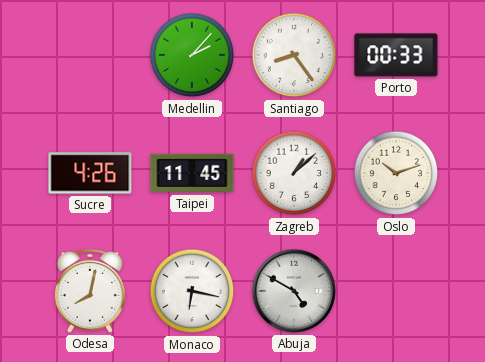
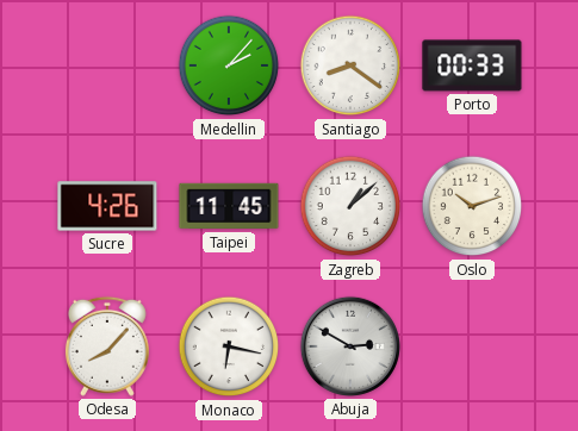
Santiago: 8:24 -> 8:21 (350, 65)
Odesa: 8:02 -> 8:07 (107, 346)
Abuja: 4:50 -> 2:50 (350, 346)
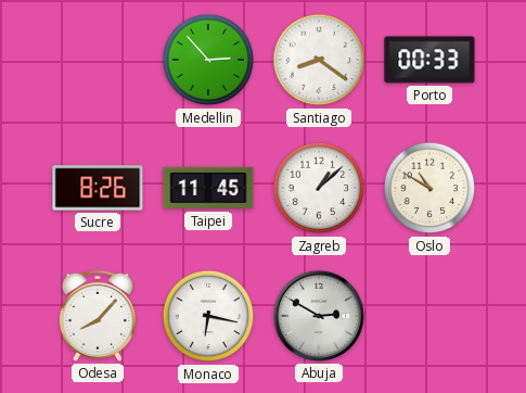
Medellin: 2:07 -> 2:53 (208, 60)
Sucre: 4:26 -> 8:26 (98, 188)
Oslo: 10:12 -> 10:50 (429, 188)
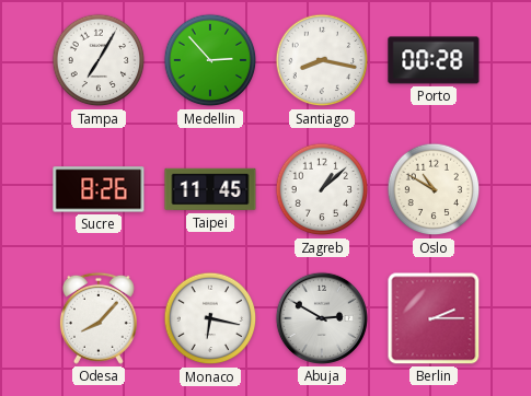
Tampa: none -> 7:05 (99, 60)
Santiago: 8:21 -> 8:17 (322, 60)
Porto: 00:33 -> 00:28 (434, 60)
Berlin: none -> 2:15 (434, 318)
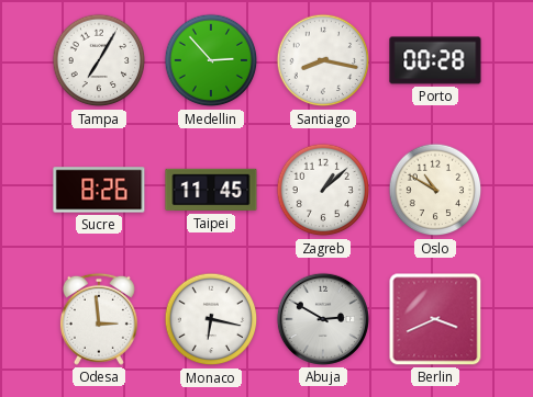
Odesa: 8:07 -> 2:59 (99, 319)
Berlin: 2:15 -> 3:41 (435, 319)
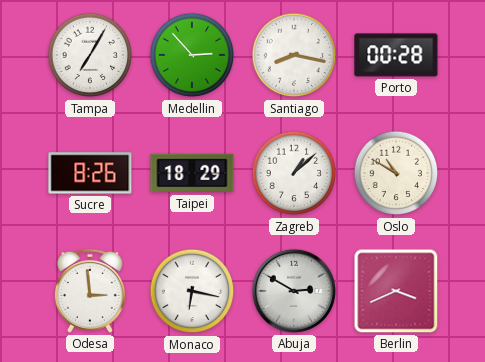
Taipei: 11:45 -> 18:29 (192, 173)
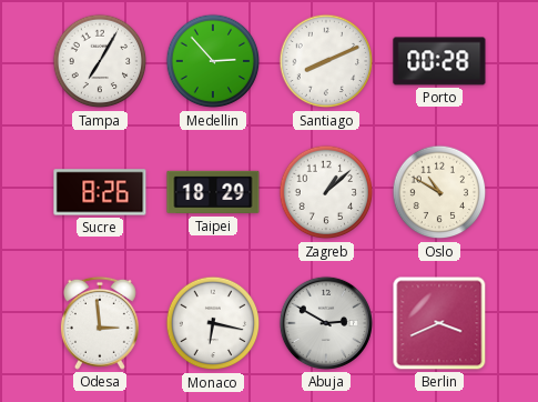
Santiago: 8:17 -> 8:11 (326, 61)
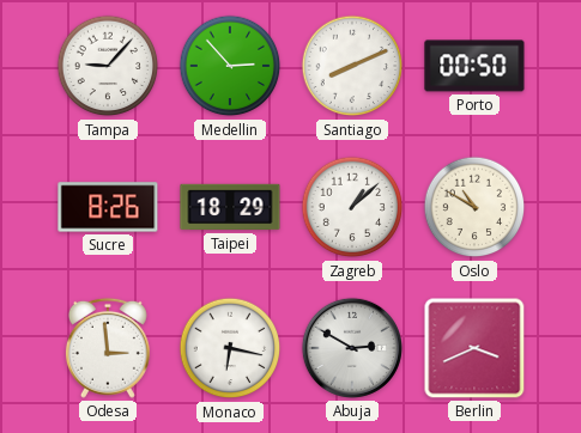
Tampa: 7:05 -> 9:07 (108, 66)
Porto: 00:28 -> 00:50 (474, 66)
